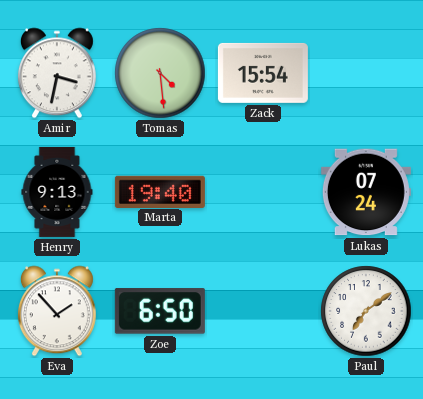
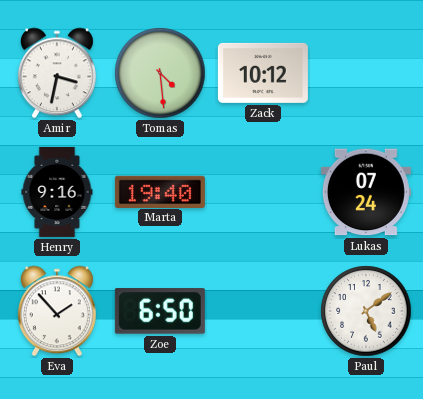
Zack: 15:54 -> 10:12 (263, 73)
Henry: 9:13 -> 9:16 (57, 192)
Paul: 7:09 -> 5:09 (366, 311)
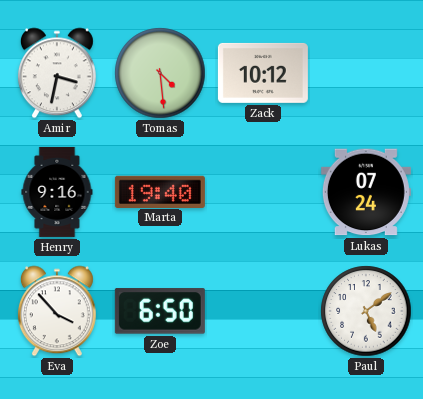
Eva: 1:53 -> 3:53 (57, 311)
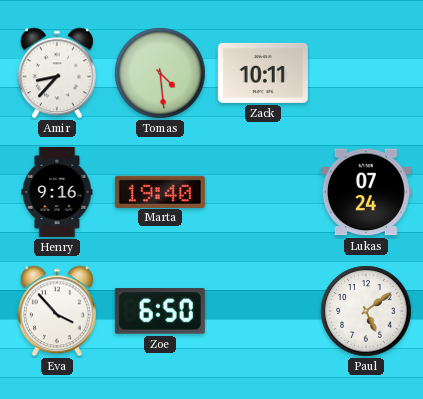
Amir: 3:32 -> 8:37 (57, 73)
Zack: 10:12 -> 10:11 (263, 73)
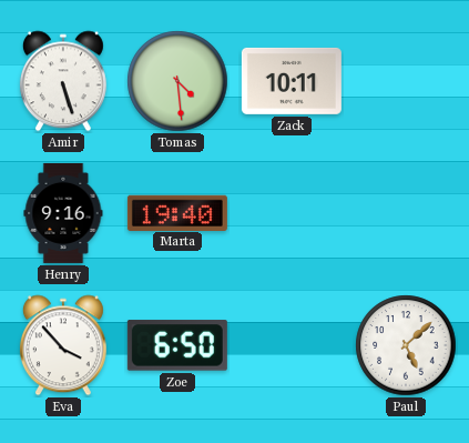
Amir: 8:37 -> 5:27 (63, 81)
Lukas: 07:24 -> none (366, 192)
Paul: 5:09 -> 5:08 (406, 345)
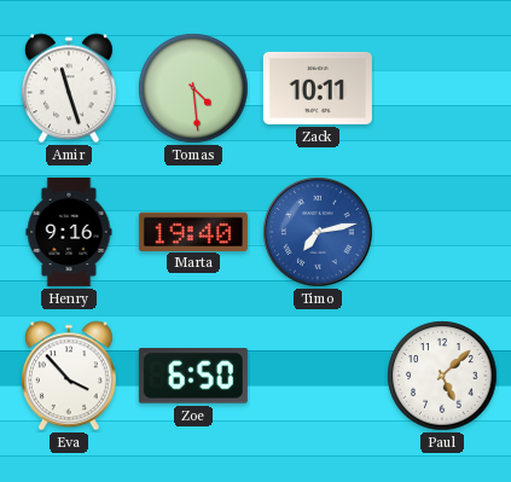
Amir: 5:27 -> 11:27 (69, 88)
Timo: none -> 7:13 (318, 232)
